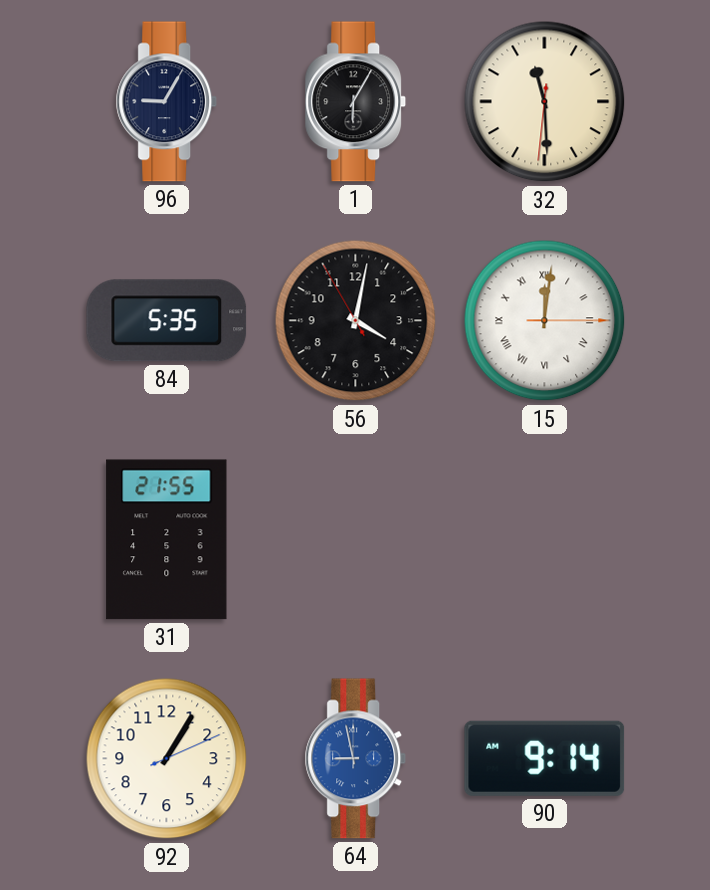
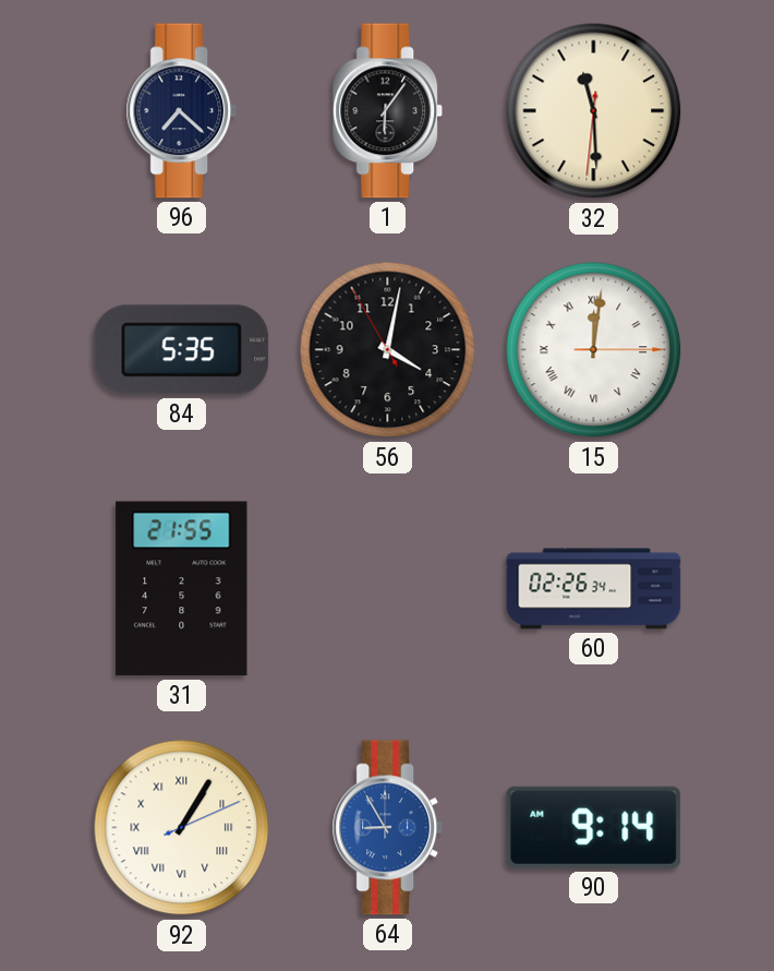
96: 9:05 -> 7:22 (182, 111)
1: 6:05 -> 6:06 (388, 111)
60: none -> 02:26 (594, 589)
92 numerals: Arabic -> Roman (182, 828)
64: 8:58 -> 8:55 (388, 828)
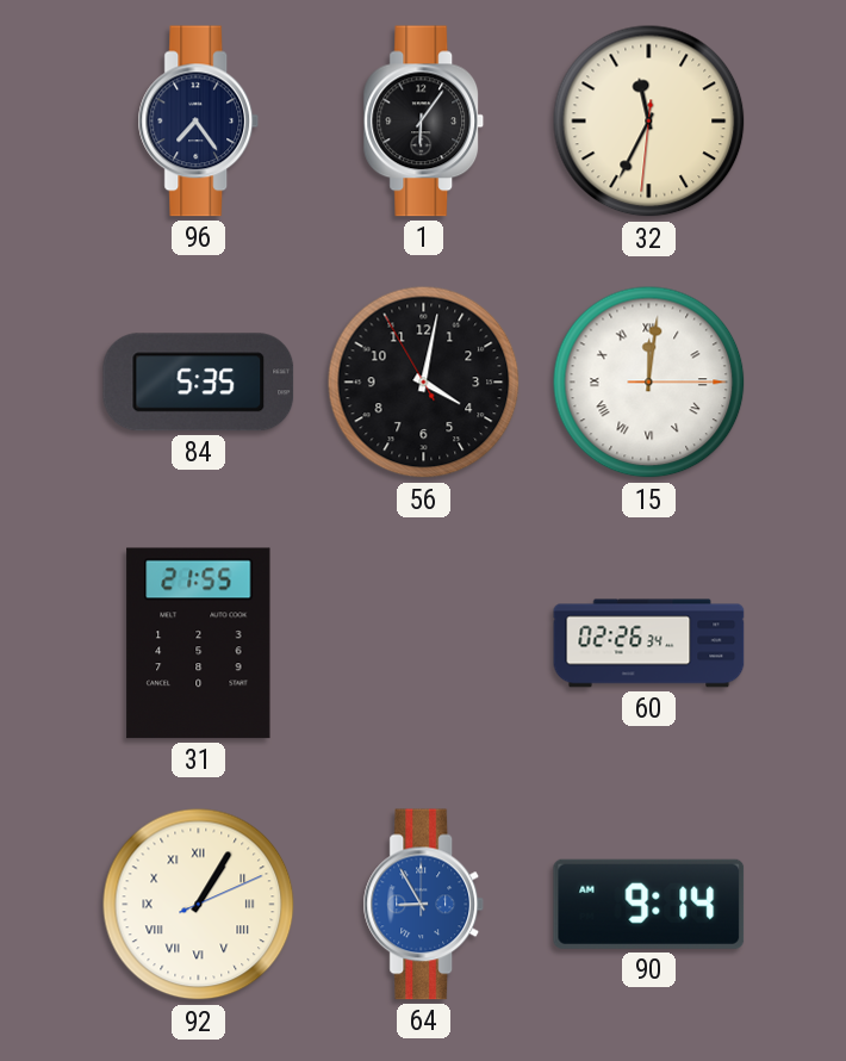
96: 7:22 -> 7:24 (199, 122)
32: 11:29 -> 11:34 (649, 122)
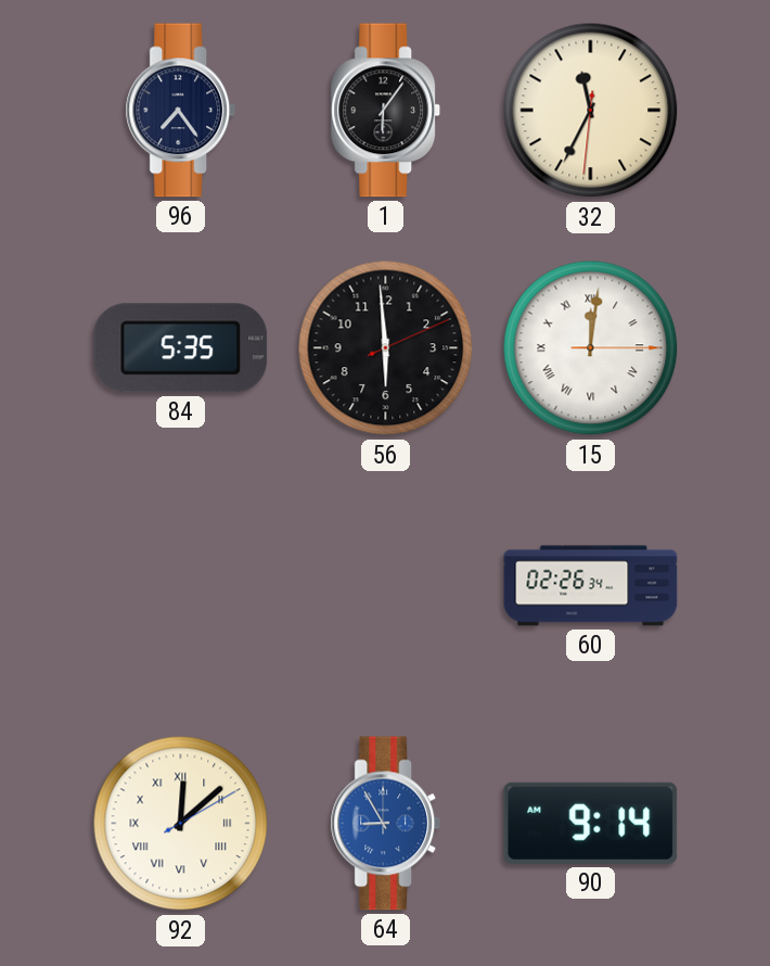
56: 4:01 -> 5:59 (386, 348)
31: 21:55 -> none (199, 644)
92: 1:05 -> 12:08 (181, 824)
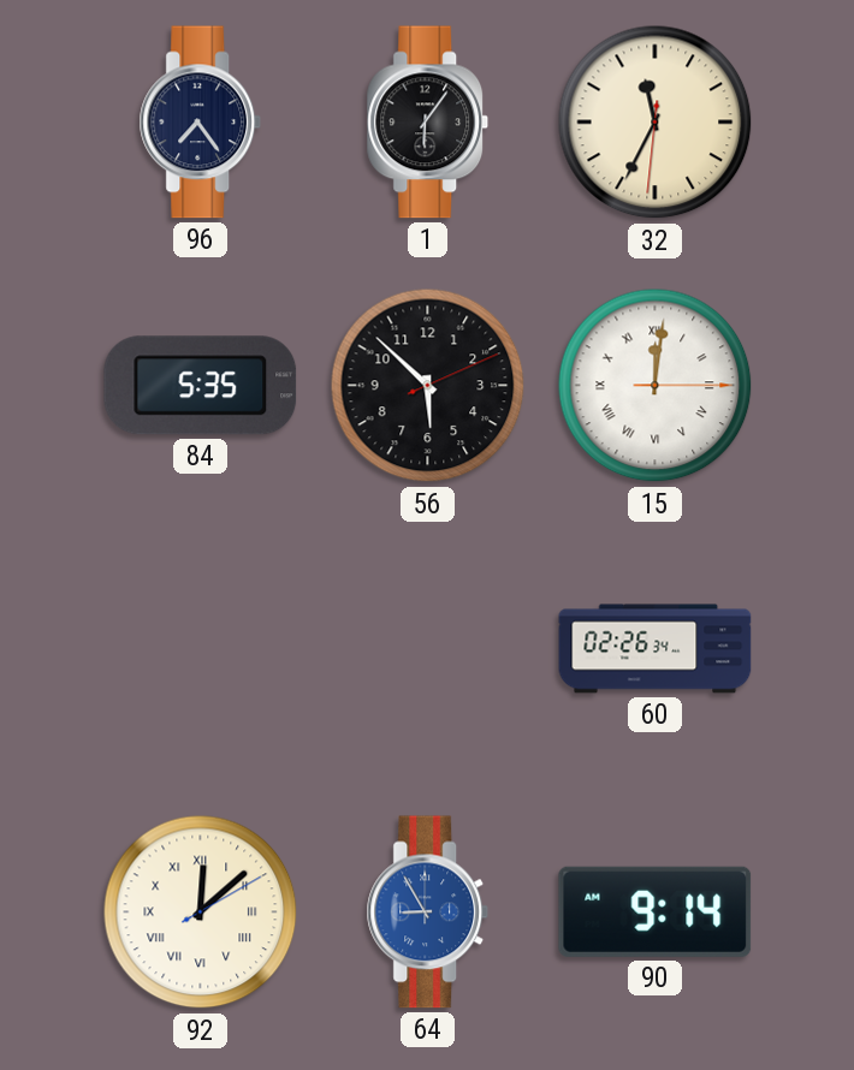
56: 5:59 -> 5:52 (428, 386)
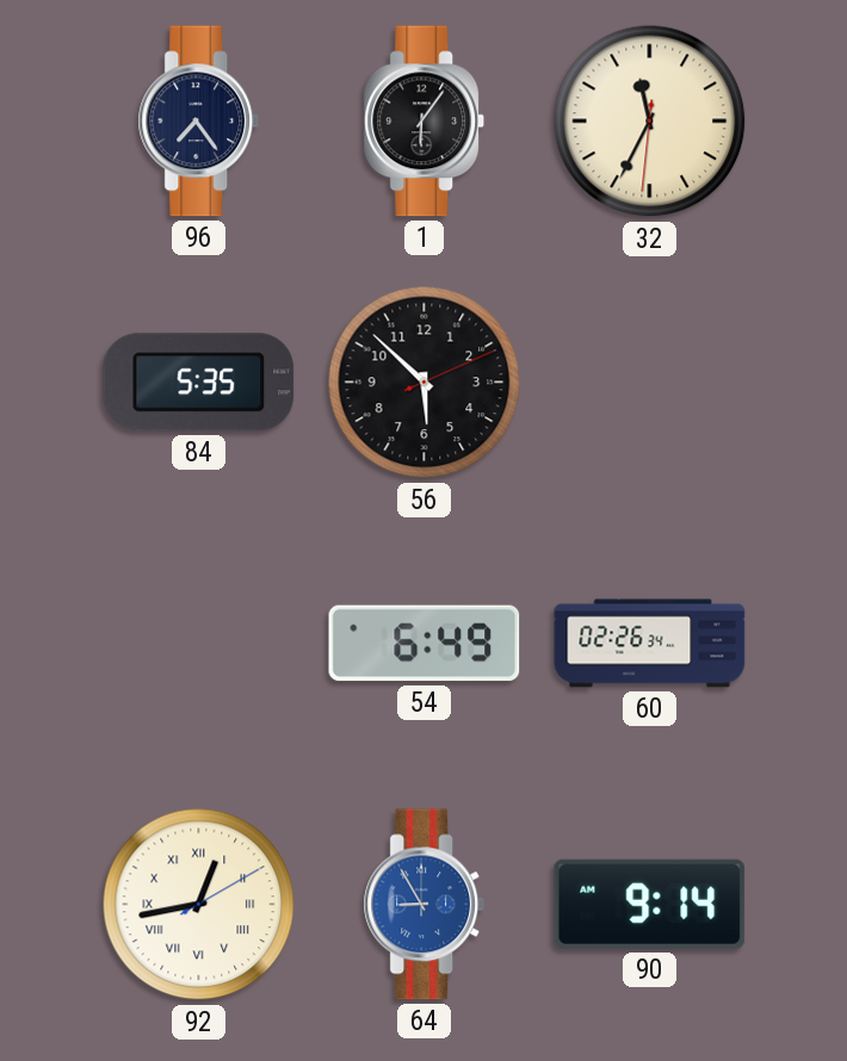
15: 12:01 -> none (656, 386)
54: none -> 6:49 (425, 644)
92: 12:08 -> 12:43 (199, 905)
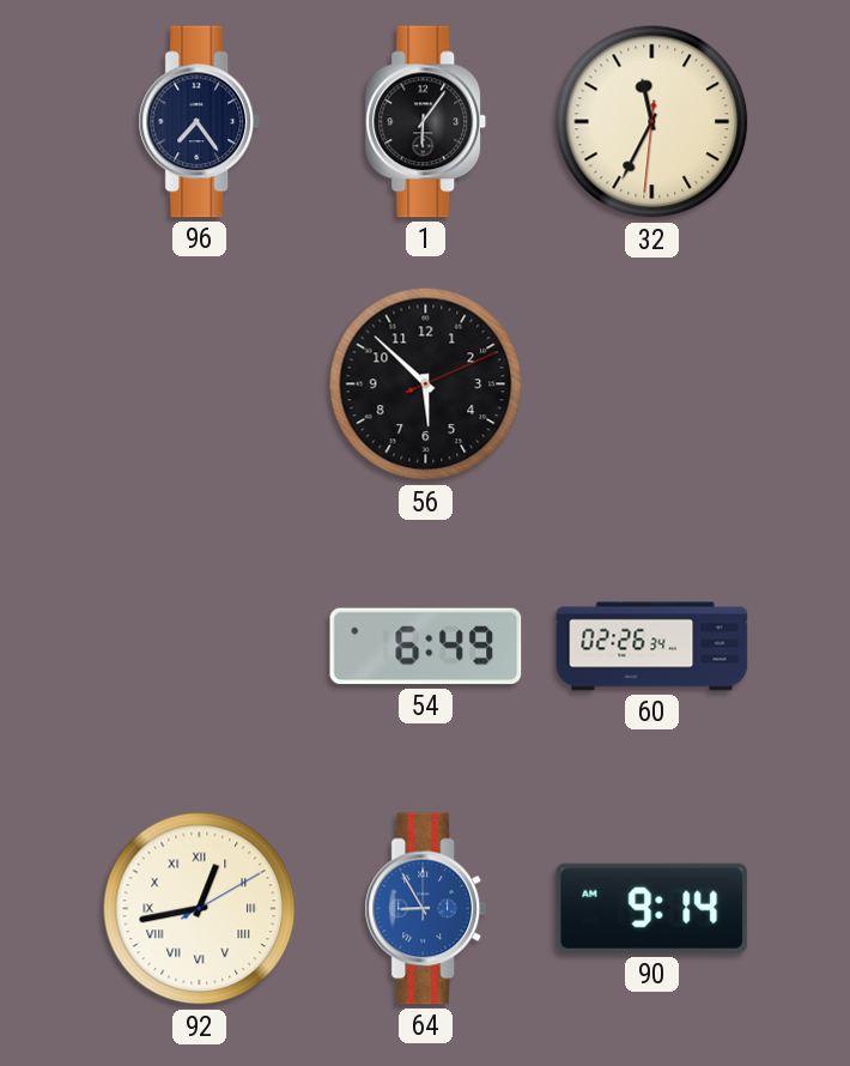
84: 5:35 -> none (199, 383)
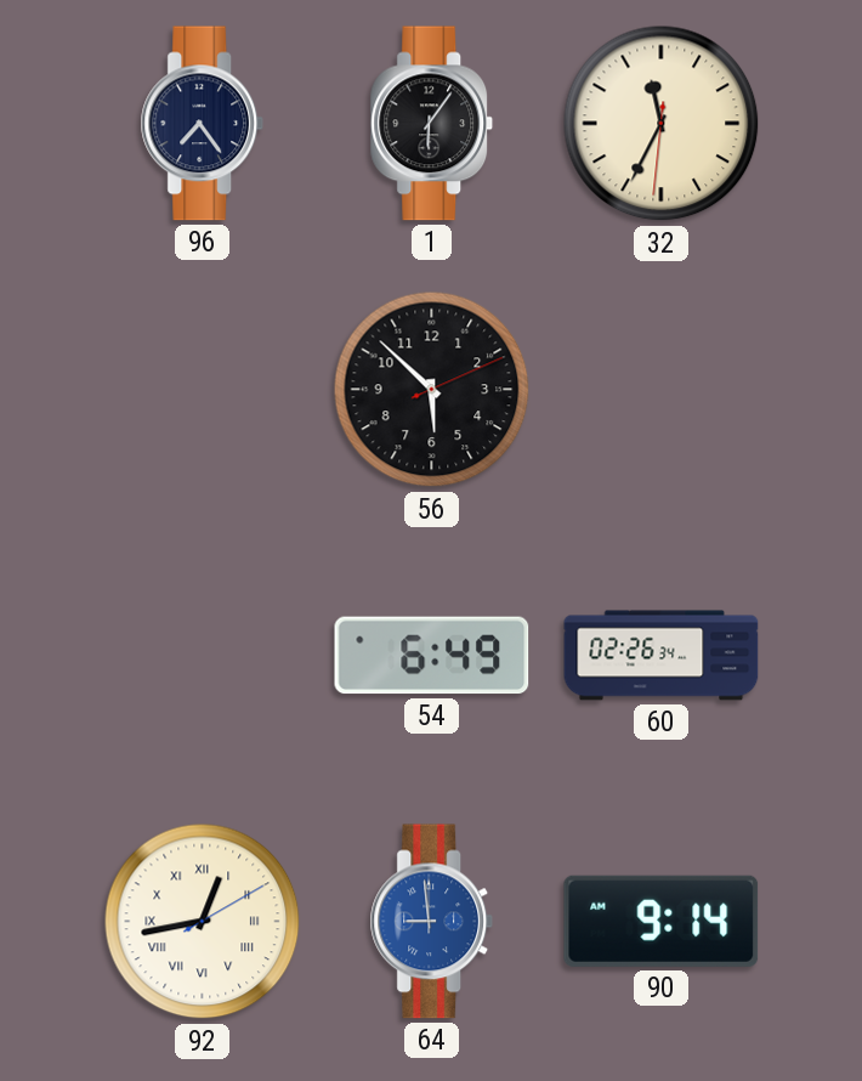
64: 8:55 -> 8:59 (432, 922)
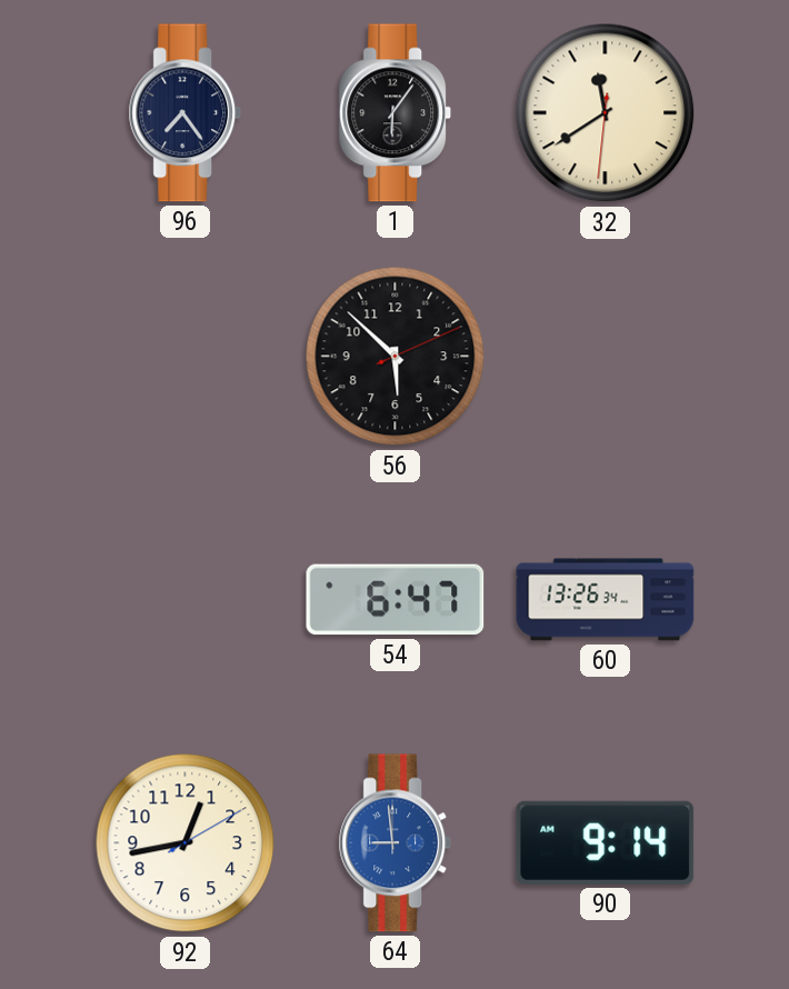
32: 11:34 -> 11:39 (606, 113)
54: 6:49 -> 6:47 (396, 600)
60: 02:26 -> 13:26 (606, 600)
92 numerals: Roman -> Arabic (186, 843)
